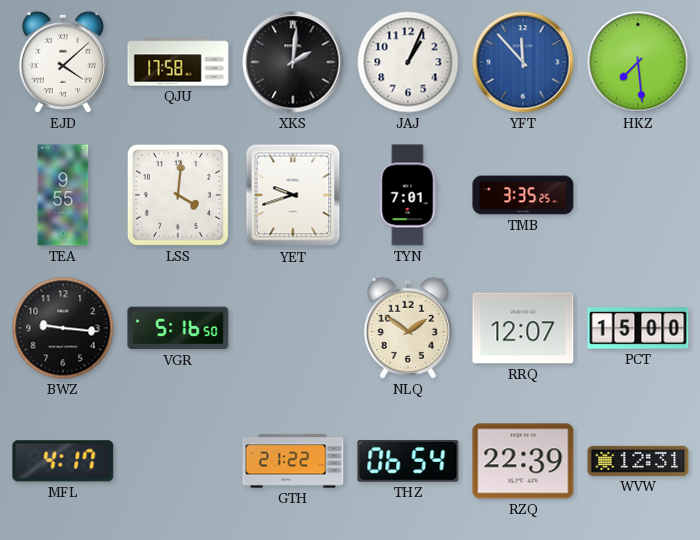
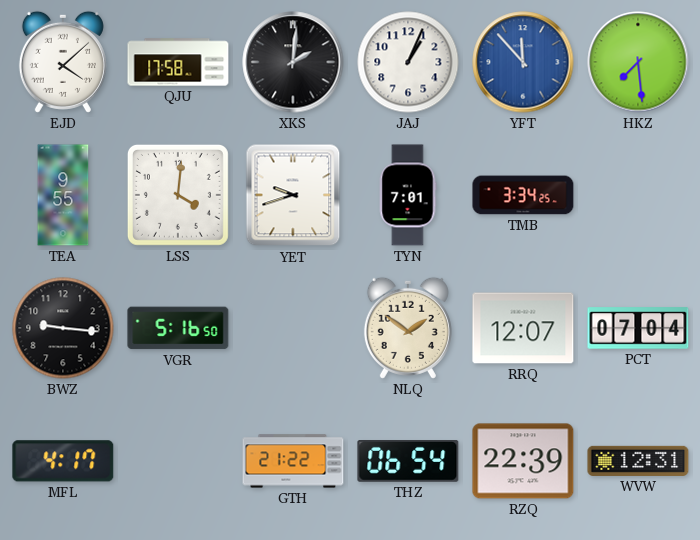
TMB: 3:35 -> 3:34 (523, 195)
PCT: 15:00 -> 07:04 (638, 328)
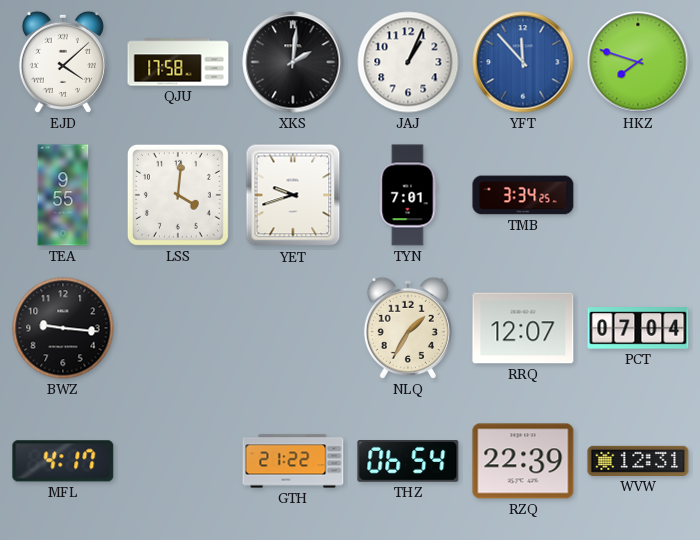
HKZ: 7:29 -> 7:48 (638, 62)
VGR: 5:16 -> none (178, 328)
NLQ: 1:51 -> 1:35 (408, 328)
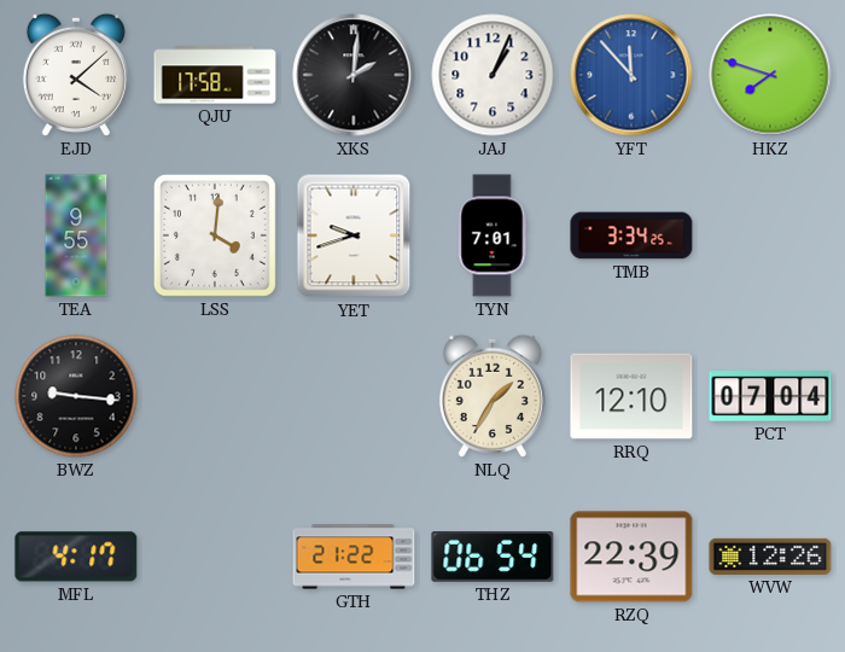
RRQ: 12:07 -> 12:10 (631, 396)
WVW: 12:31 -> 12:26 (770, 557)
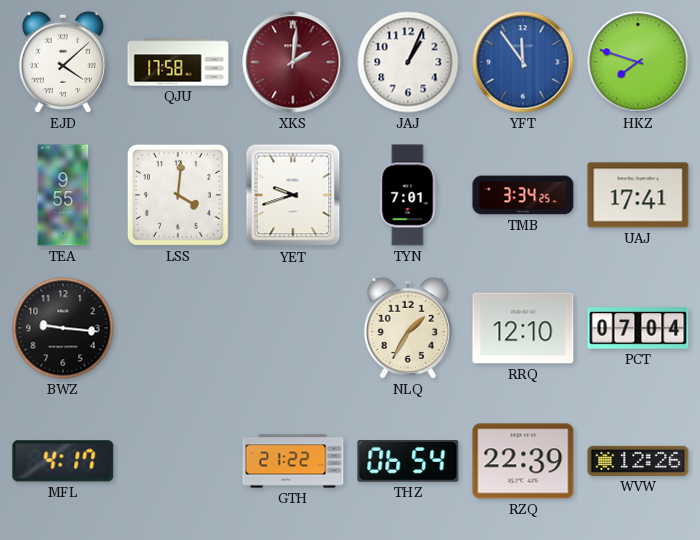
XKS dial: black -> burgundy (293, 62)
YFT: 11:53 -> 11:54 (523, 62)
UAJ: none -> 17:41 (638, 195)
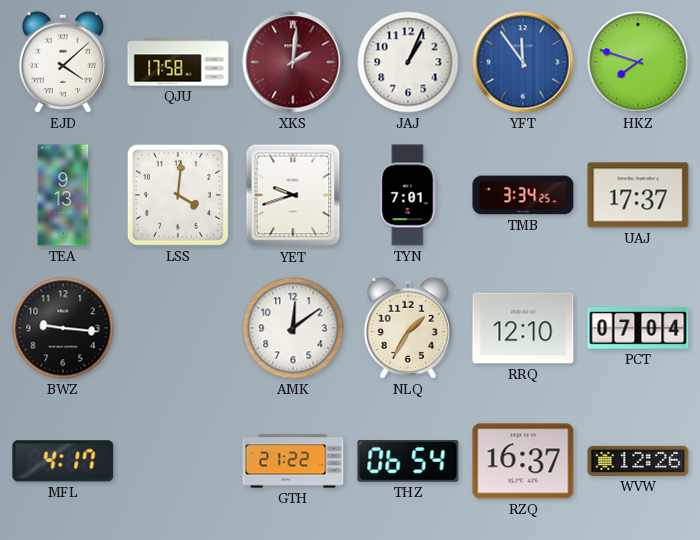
TEA: 9:55 -> 9:13 (63, 195)
UAJ: 17:41 -> 17:37 (638, 195)
AMK: none -> 12:09 (293, 328)
RZQ: 22:39 -> 16:37 (523, 461)
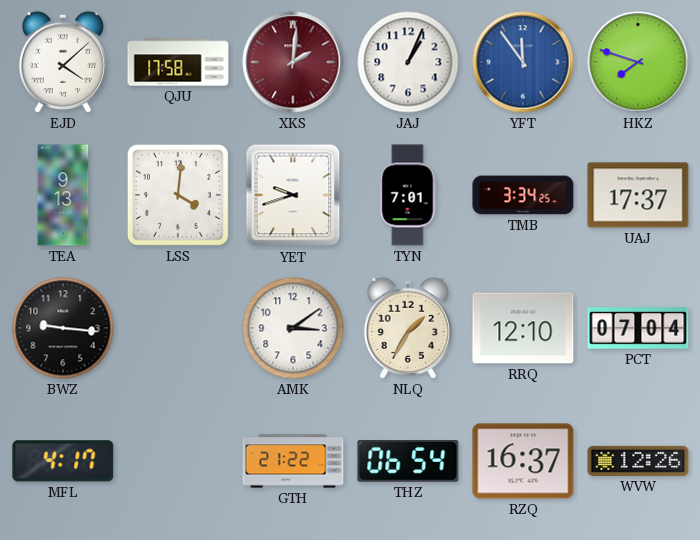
AMK: 12:09 -> 3:09 (293, 328)
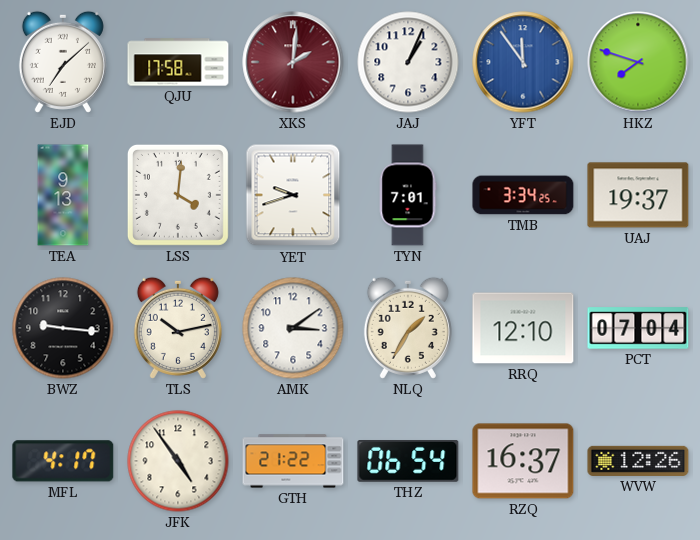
EJD: 4:08 -> 7:08 (63, 62)
UAJ: 17:37 -> 19:37 (638, 195)
TLS: none -> 10:13 (178, 328)
JFK: none -> 4:54 (178, 461)
